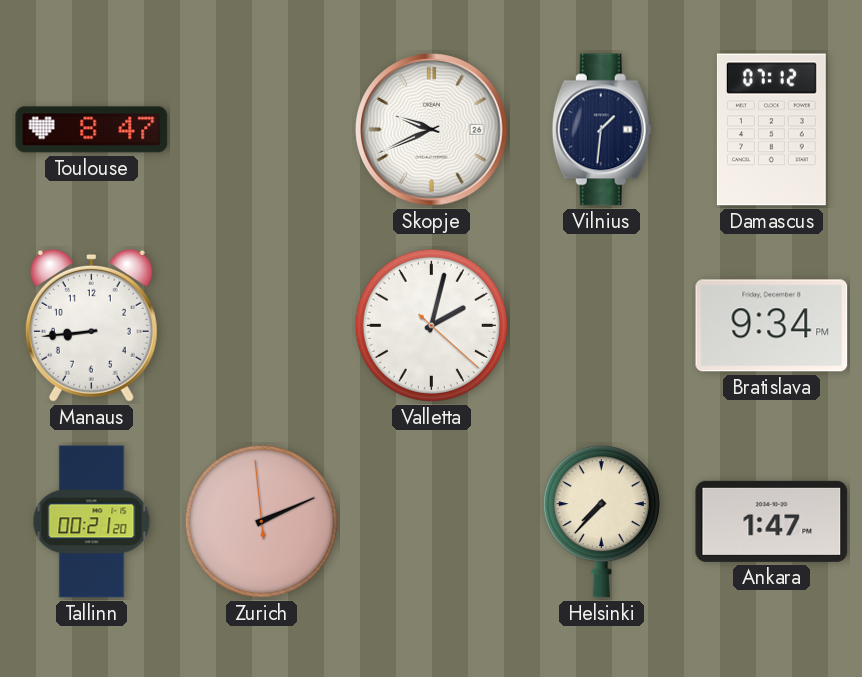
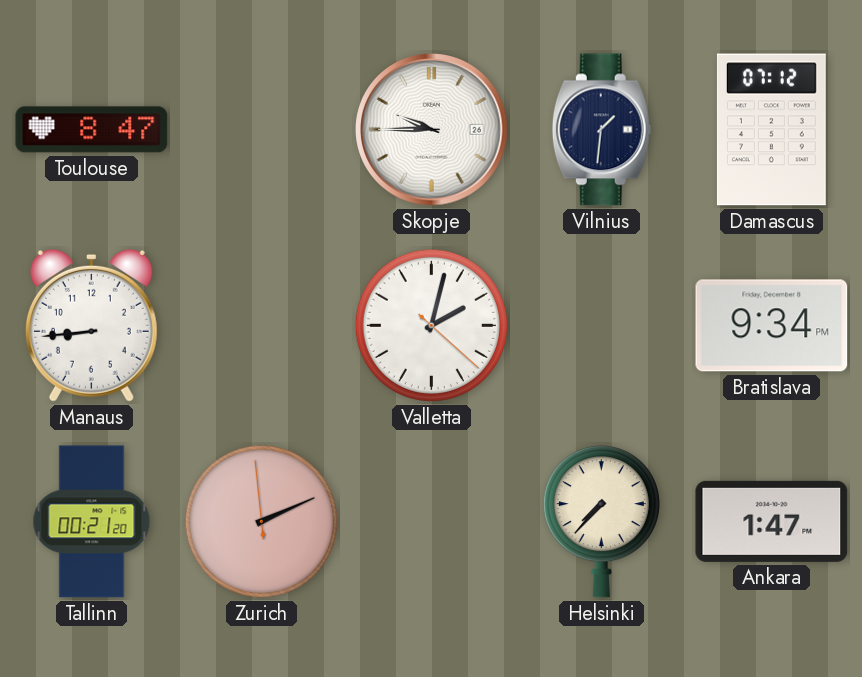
Skopje: 9:41 -> 9:45 (432, 130)
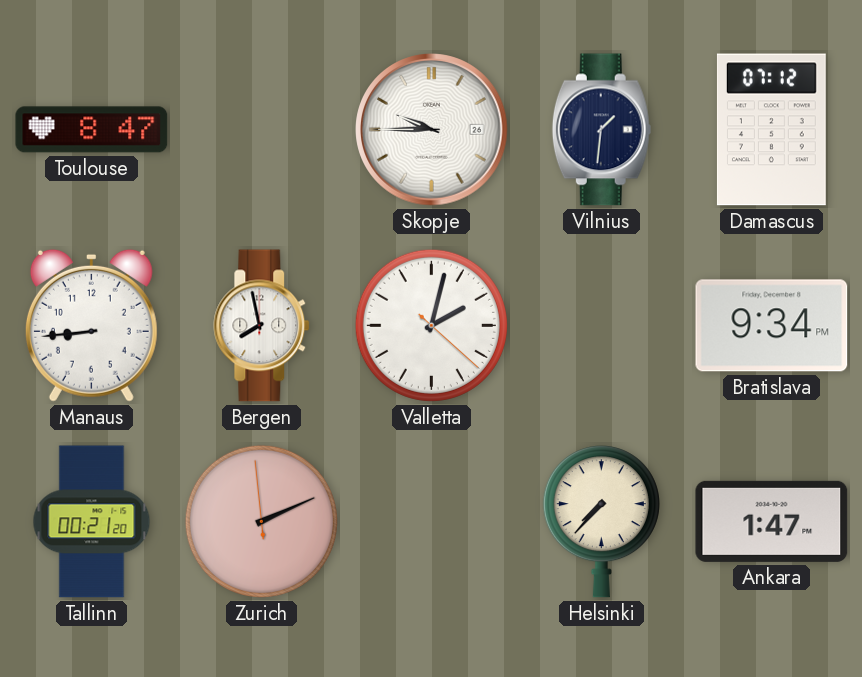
Bergen: none -> 7:58 (262, 326)
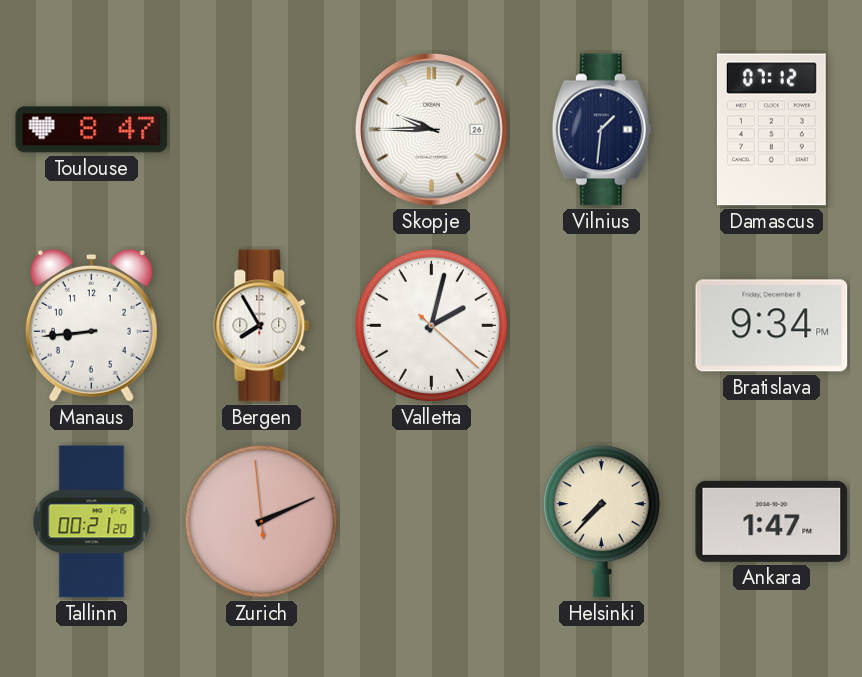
Bergen: 7:58 -> 7:55 (262, 326)
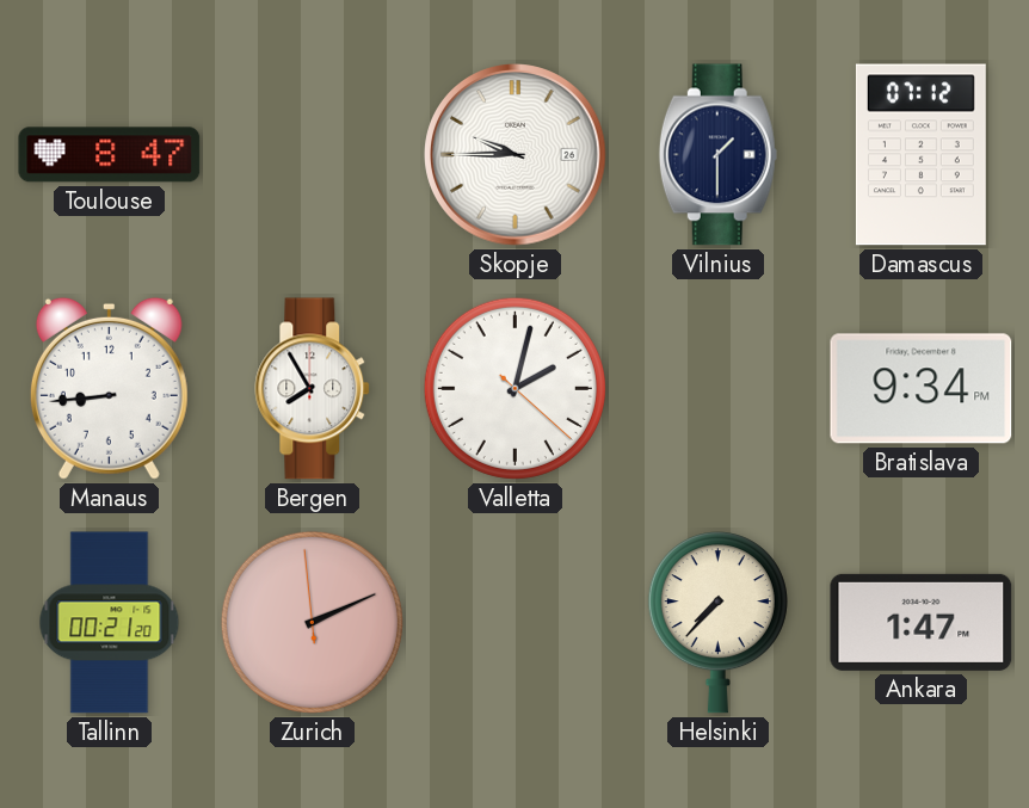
Vilnius: 1:31 -> 1:30 (717, 155)
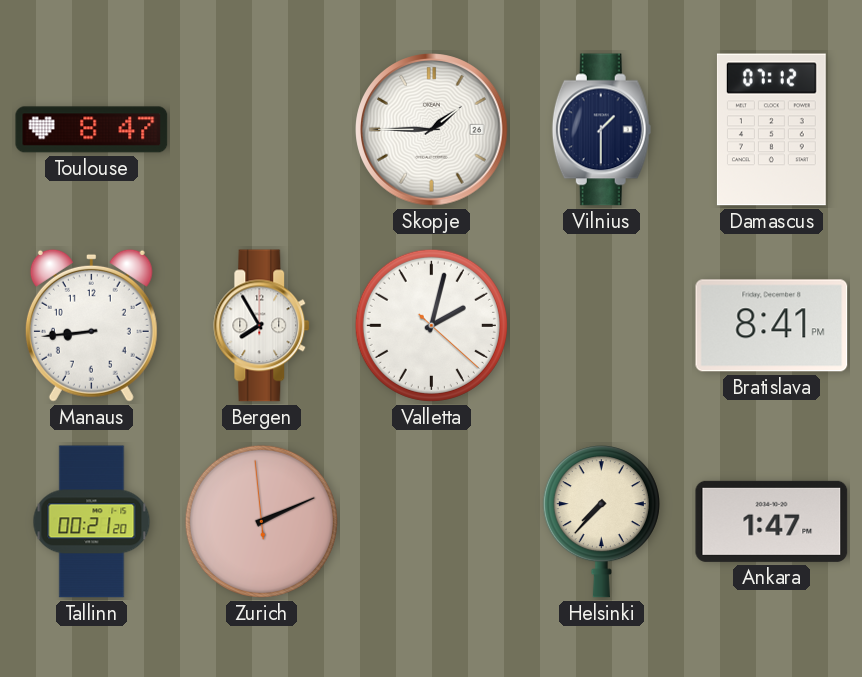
Skopje: 9:45 -> 1:45 (432, 130)
Bratislava: 9:34 -> 8:41 (772, 326)
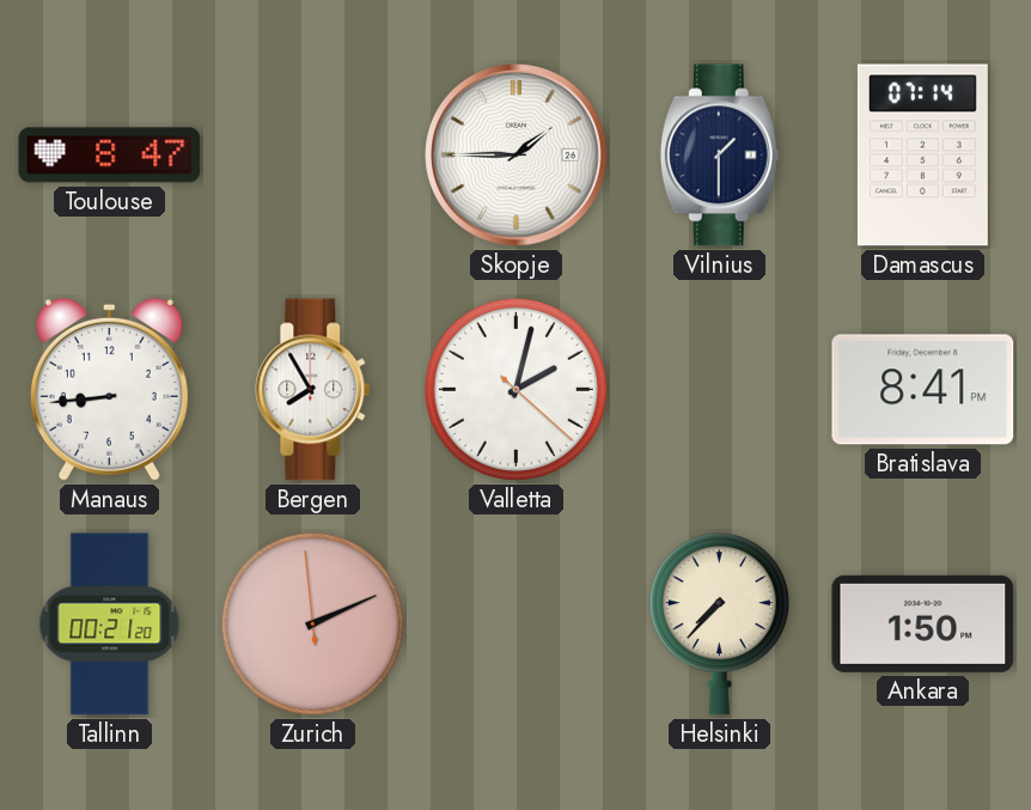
Damascus: 07:12 -> 07:14 (922, 156)
Ankara: 1:47 -> 1:50 (923, 623)
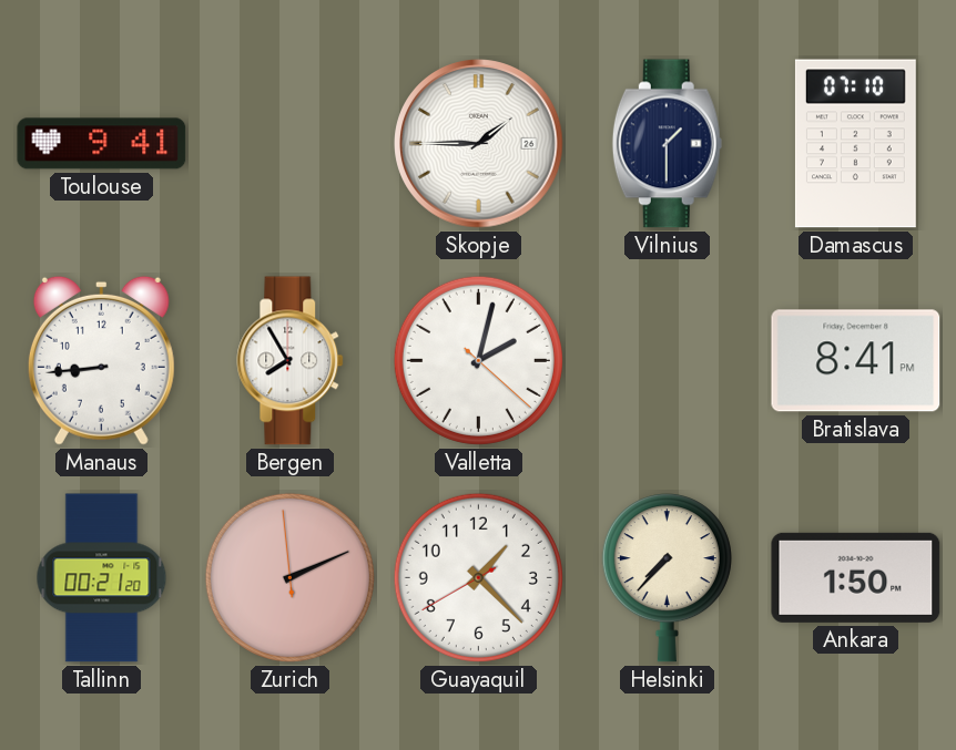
Toulouse: 8:47 -> 9:41 (102, 144)
Damascus: 07:14 -> 07:10 (855, 144)
Guayaquil: none -> 1:22 (478, 577)
